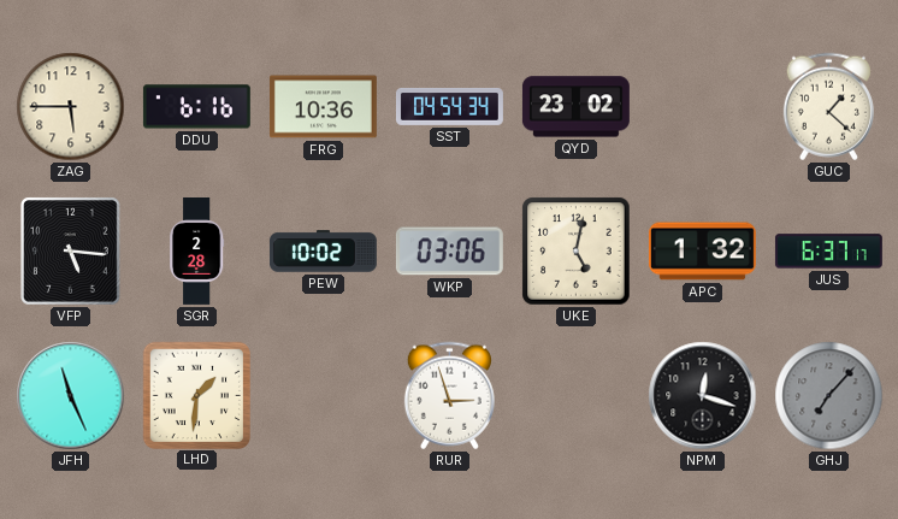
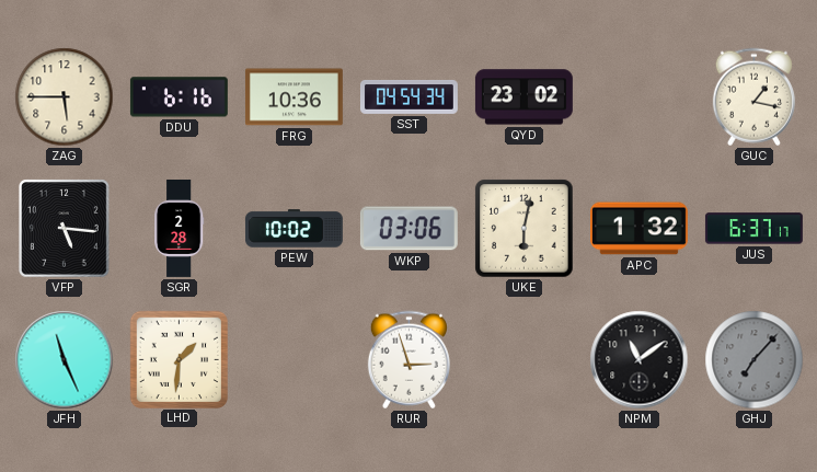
GUC: 1:22 -> 1:17 (753, 97)
UKE: 5:02 -> 6:02 (525, 229)
NPM: 12:18 -> 11:09 (640, 360)
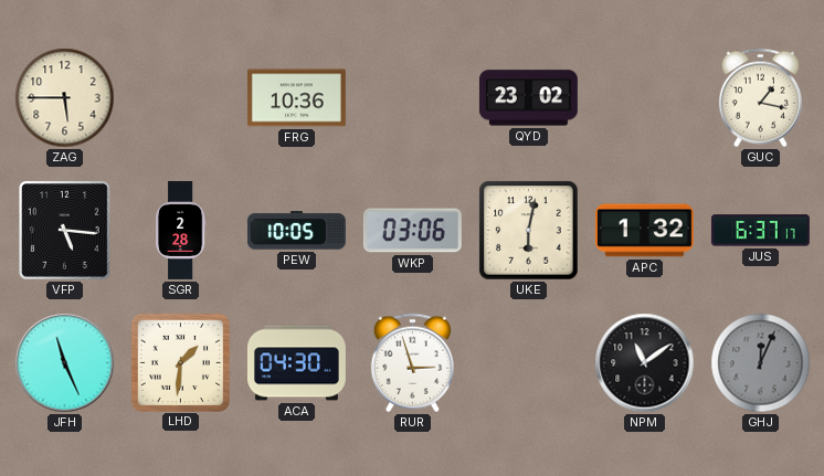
DDU: 6:16 -> none (179, 97)
SST: 04:54 -> none (408, 96)
PEW: 10:02 -> 10:05 (296, 231)
ACA: none -> 04:30 (296, 363)
GHJ: 7:07 -> 12:04 (761, 363)
